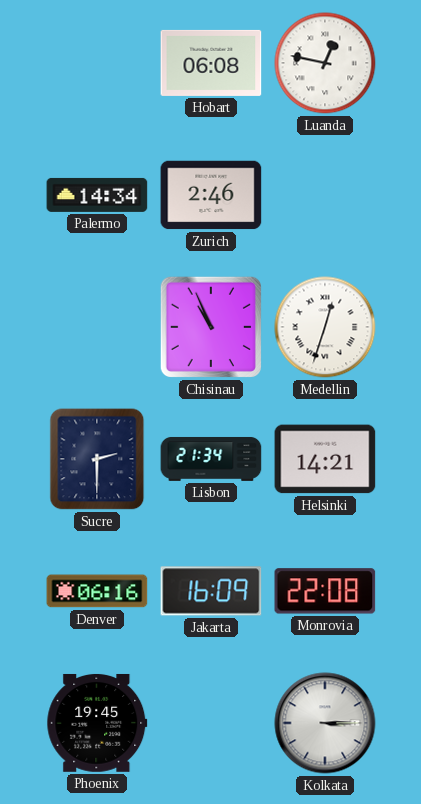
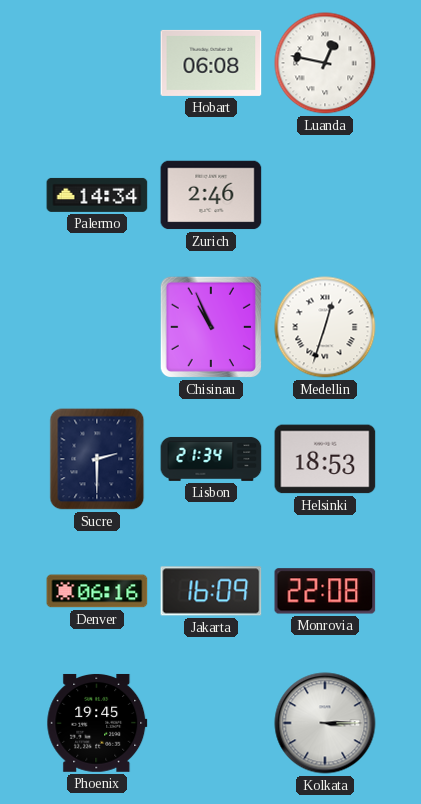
Helsinki: 14:21 -> 18:53 (325, 459)
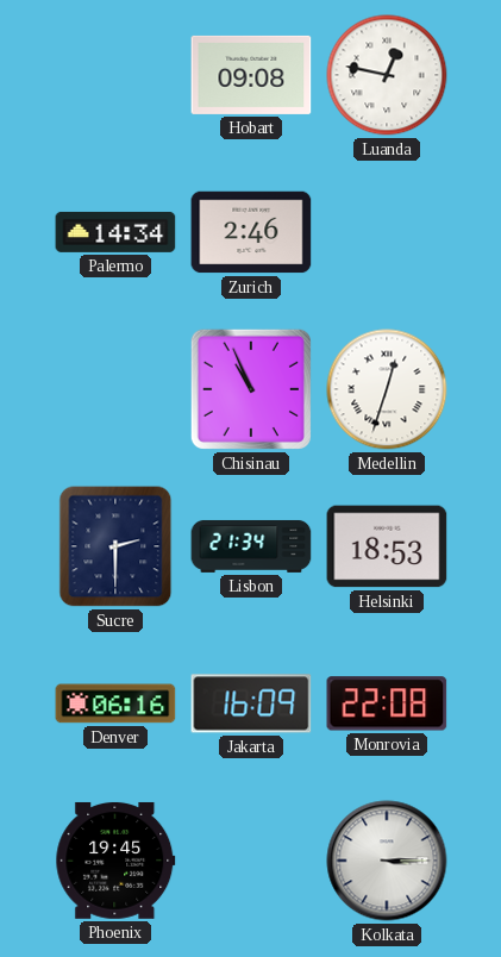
Hobart: 06:08 -> 09:08 (251, 75)
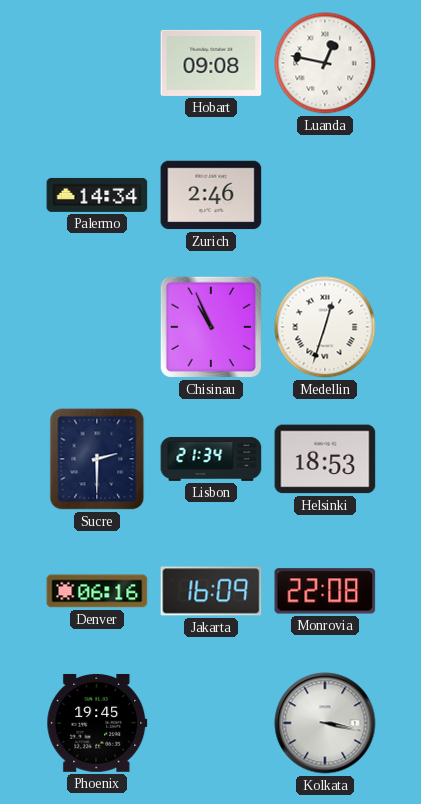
Kolkata: 3:15 -> 3:17 (325, 723)
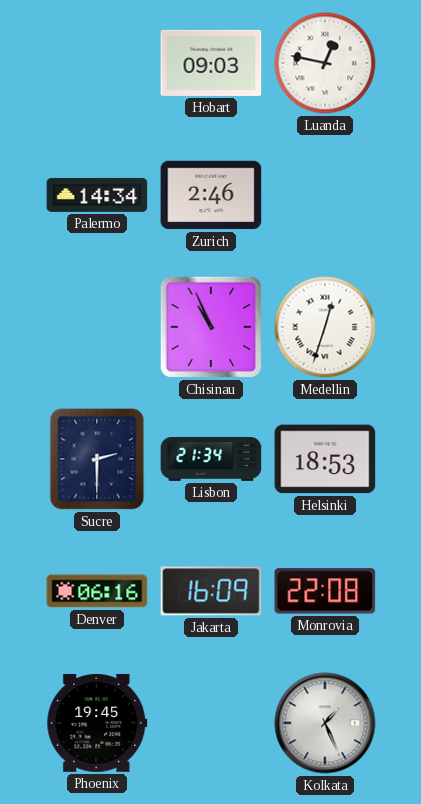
Hobart: 09:08 -> 09:03 (211, 63)
Kolkata: 3:17 -> 1:26 (325, 723)
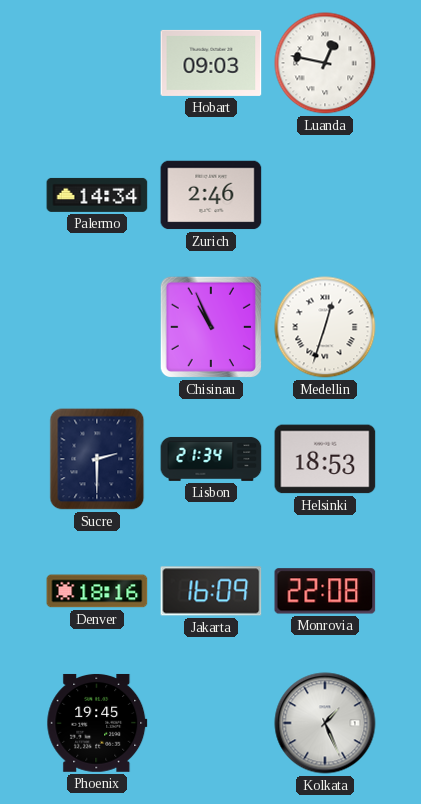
Denver: 06:16 -> 18:16 (97, 591)
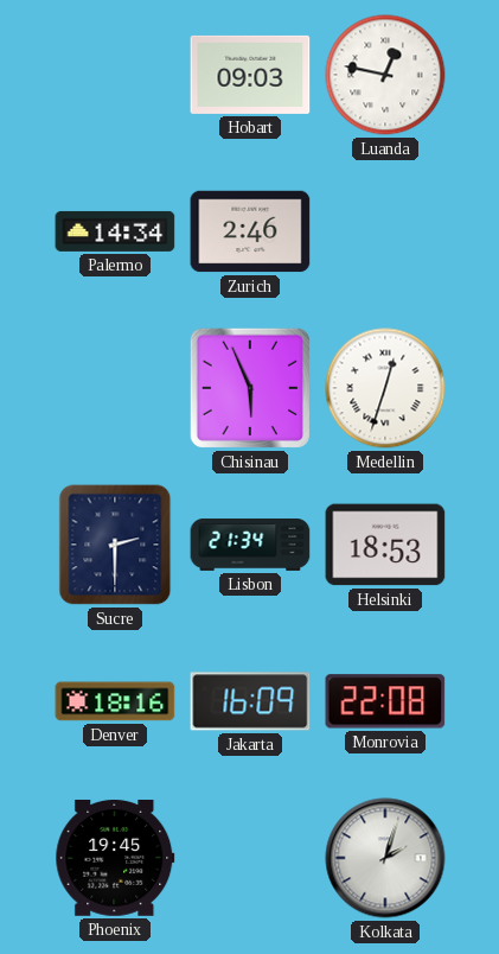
Chisinau: 10:56 -> 5:56 (250, 388)
Kolkata: 1:26 -> 2:03 (385, 858)
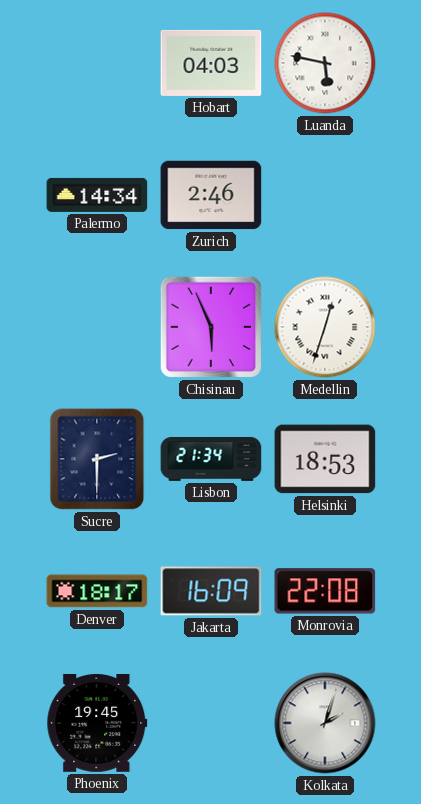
Hobart: 09:03 -> 04:03 (211, 63)
Luanda: 12:47 -> 5:47 (325, 63)
Denver: 18:16 -> 18:17 (97, 591)
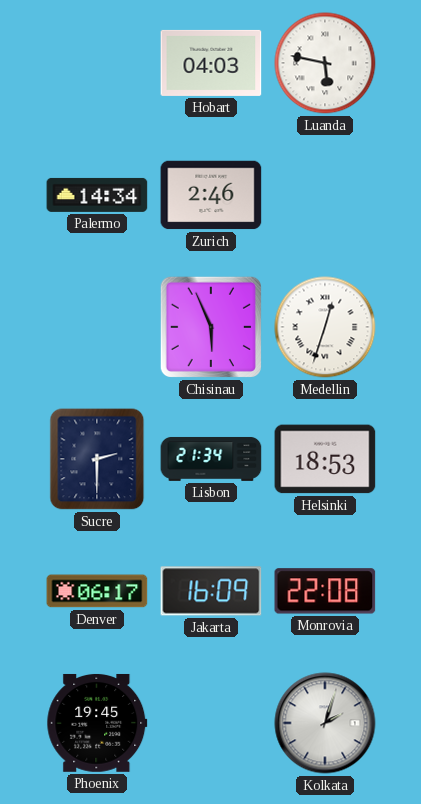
Denver: 18:17 -> 06:17 (97, 591)
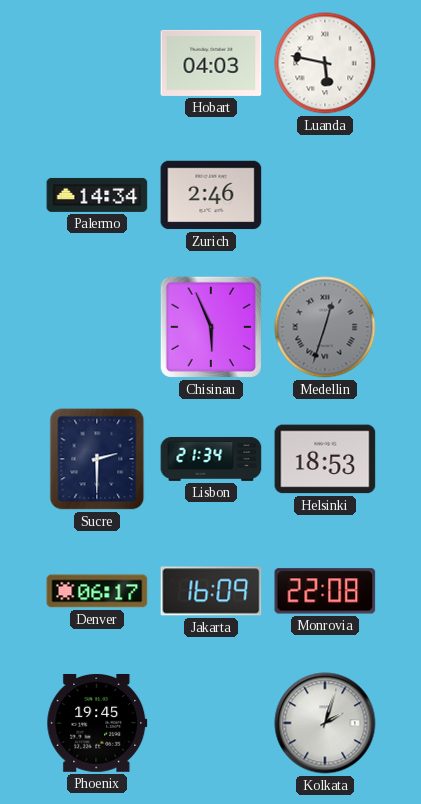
Medellin dial: white -> grey (325, 327)
